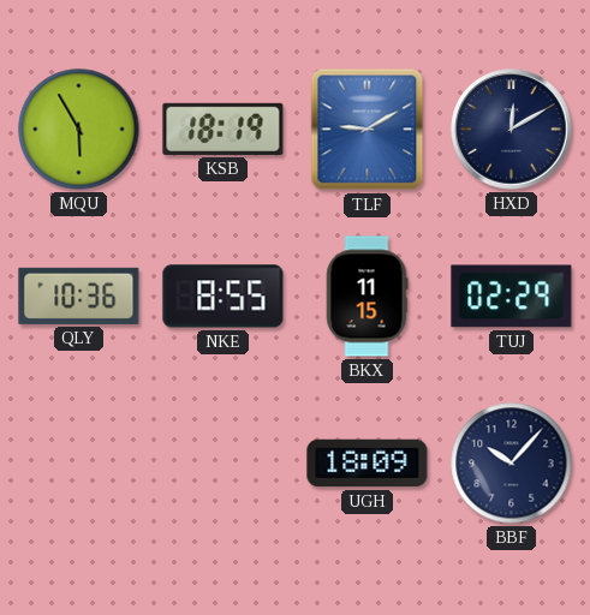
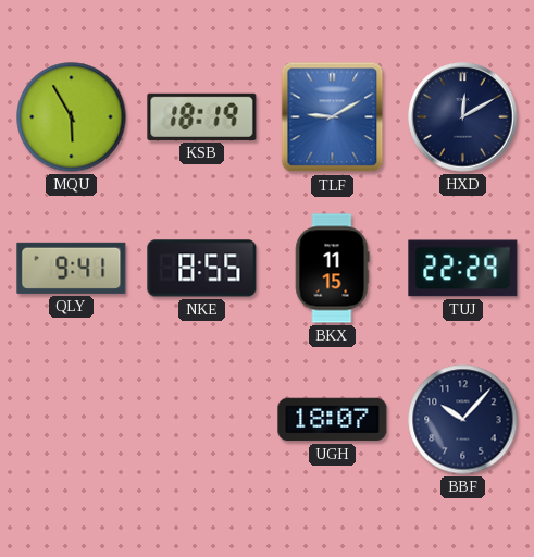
QLY: 10:36 -> 9:41 (72, 268)
TUJ: 02:29 -> 22:29 (463, 269)
UGH: 18:09 -> 18:07 (333, 420)
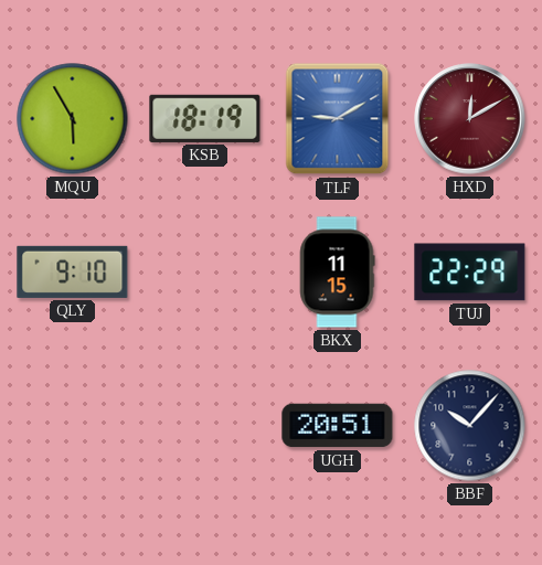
HXD dial: navy -> burgundy (470, 119)
QLY: 9:41 -> 9:10 (73, 271)
NKE: 8:55 -> none (202, 269)
UGH: 18:07 -> 20:51 (338, 426)
